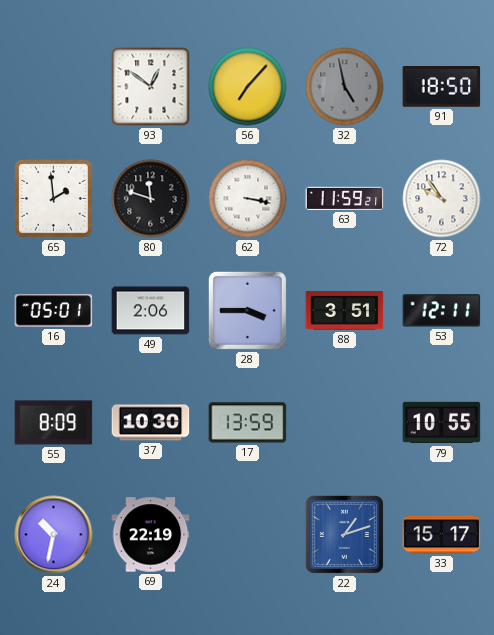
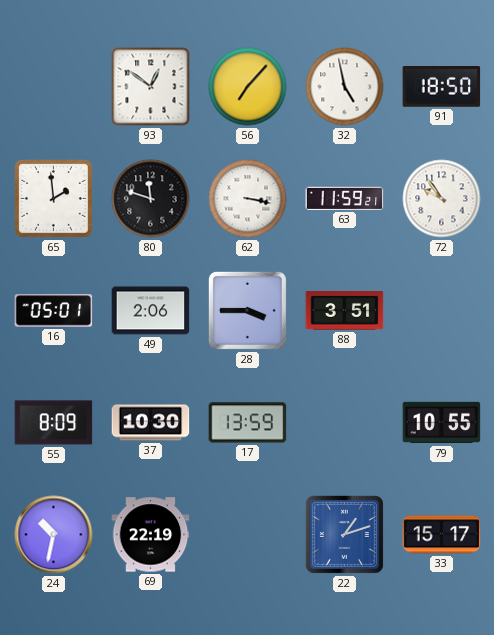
32 dial: grey -> white (345, 87)
53: 12:11 -> none (442, 311)
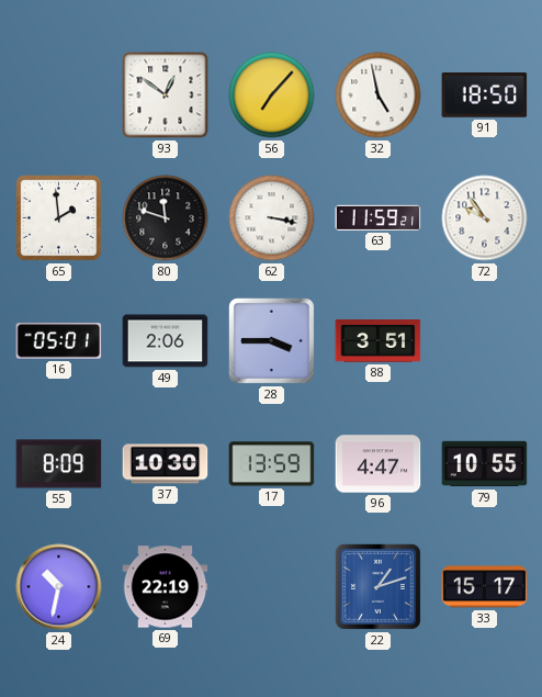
96: none -> 4:47 (379, 464)
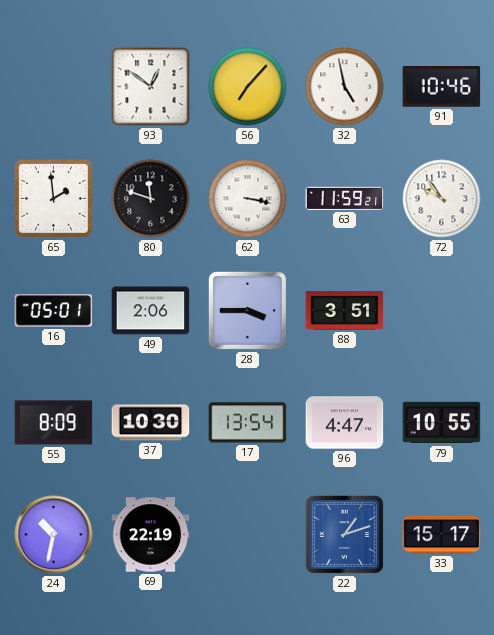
91: 18:50 -> 10:46 (442, 87)
17: 13:59 -> 13:54 (248, 423)
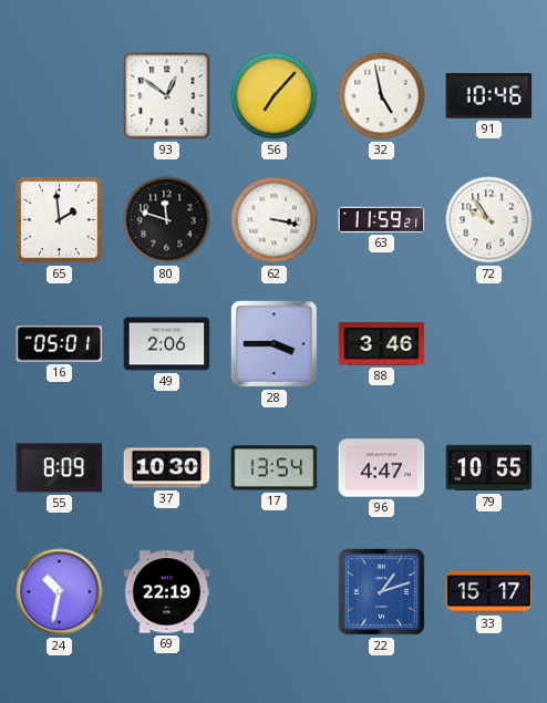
88: 3:51 -> 3:46 (382, 344)
